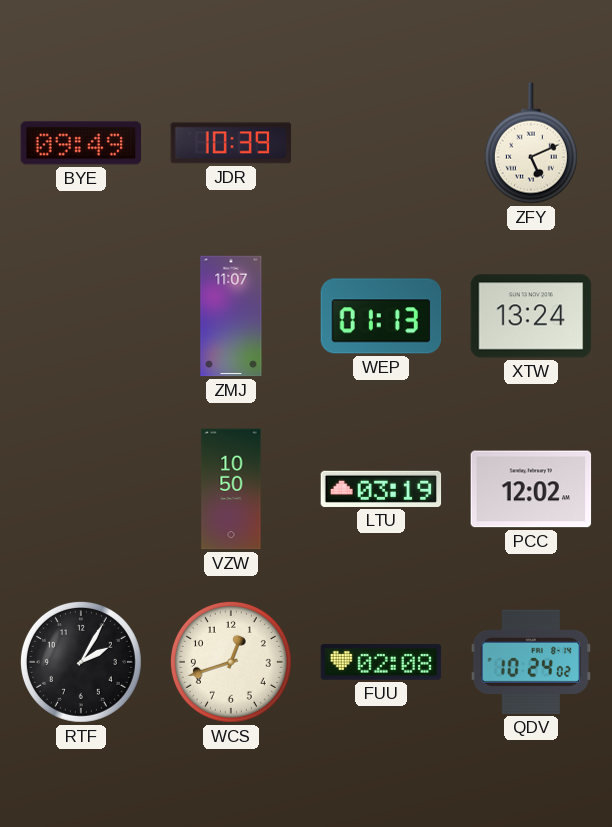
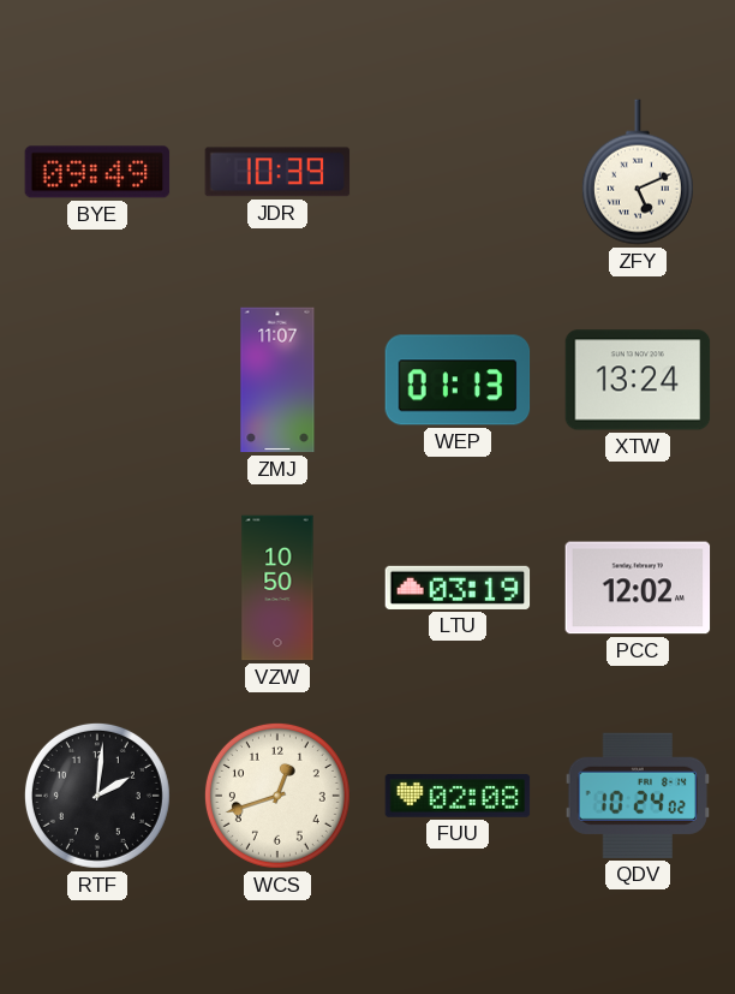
RTF: 2:05 -> 2:01 (97, 796)
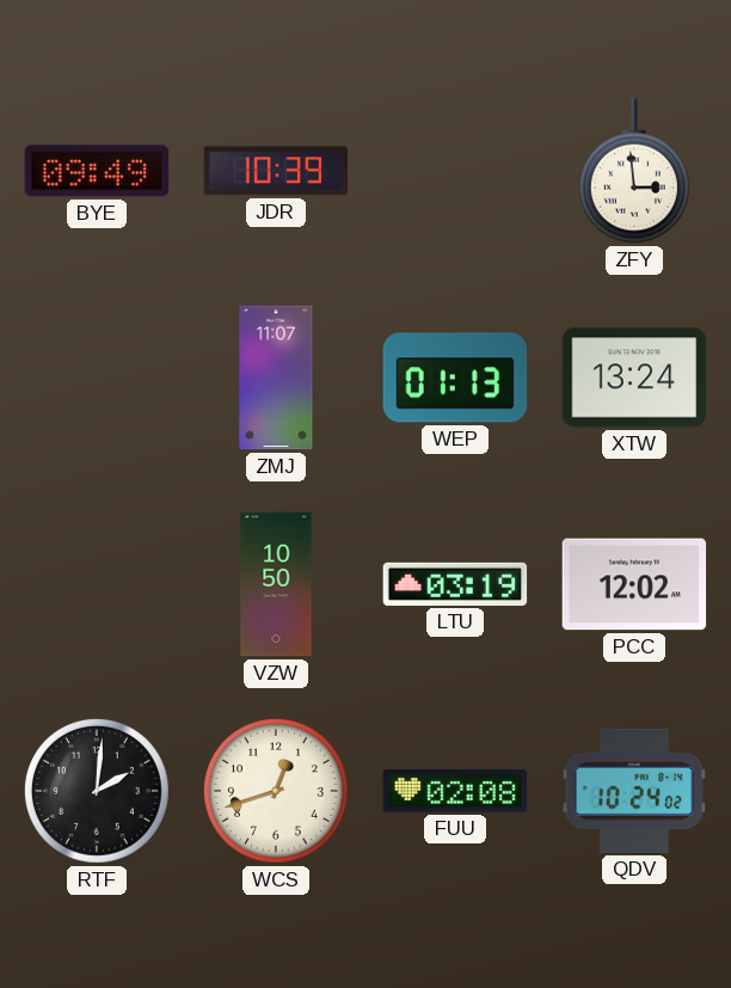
ZFY: 5:11 -> 2:59 (634, 171)
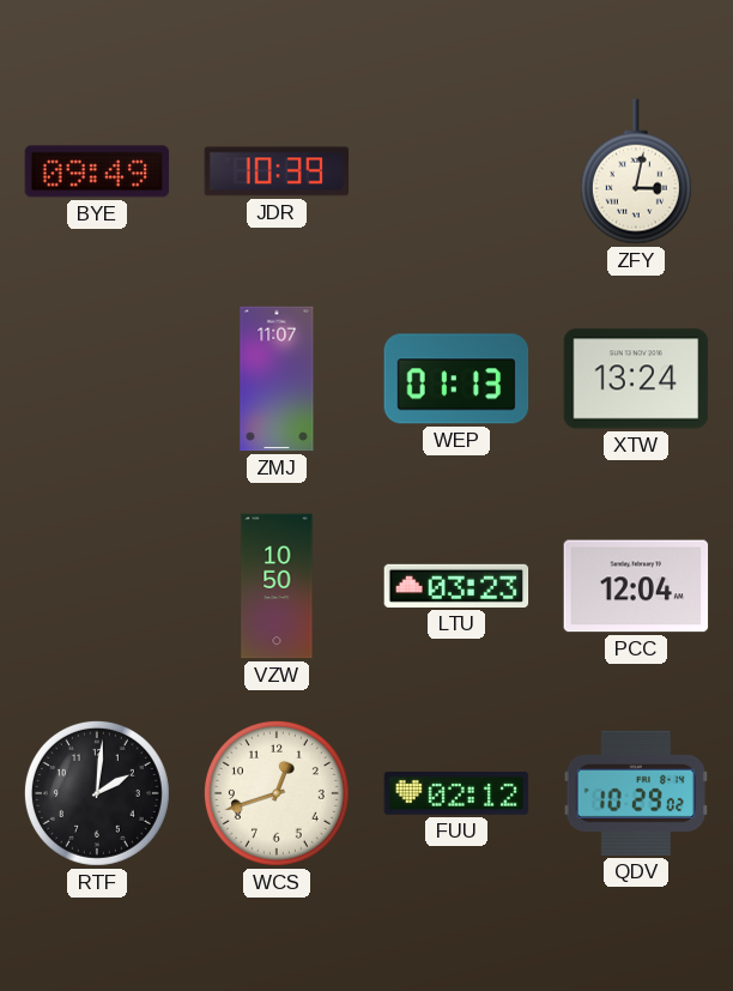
ZFY: 2:59 -> 3:02 (636, 171)
LTU: 03:19 -> 03:23 (456, 586)
PCC: 12:02 -> 12:04 (636, 586)
FUU: 02:08 -> 02:12 (456, 794)
QDV: 10:24 -> 10:29 (636, 793)
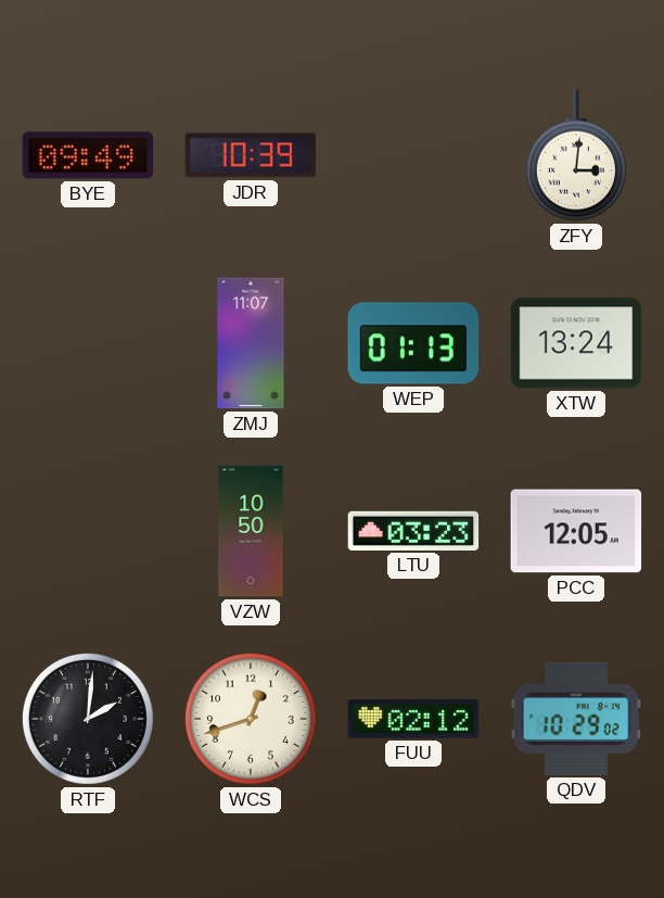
ZFY: 3:02 -> 3:01 (576, 155)
PCC: 12:04 -> 12:05 (576, 531)
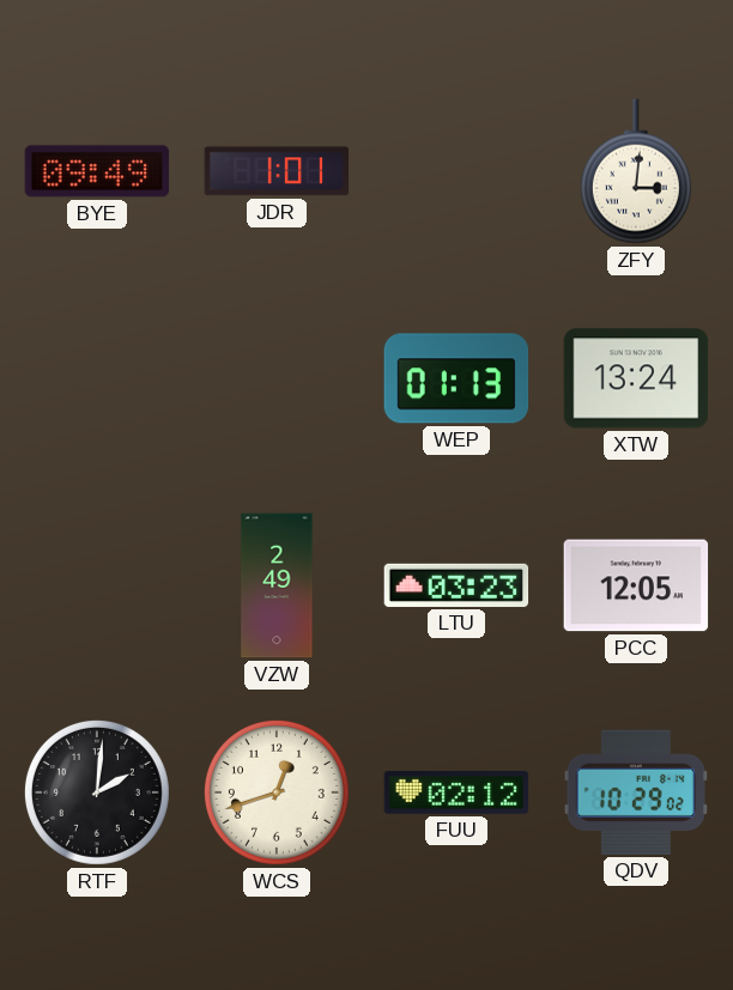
JDR: 10:39 -> 1:01 (277, 171)
ZMJ: 11:07 -> none (251, 343)
VZW: 10:50 -> 2:49 (277, 585)
